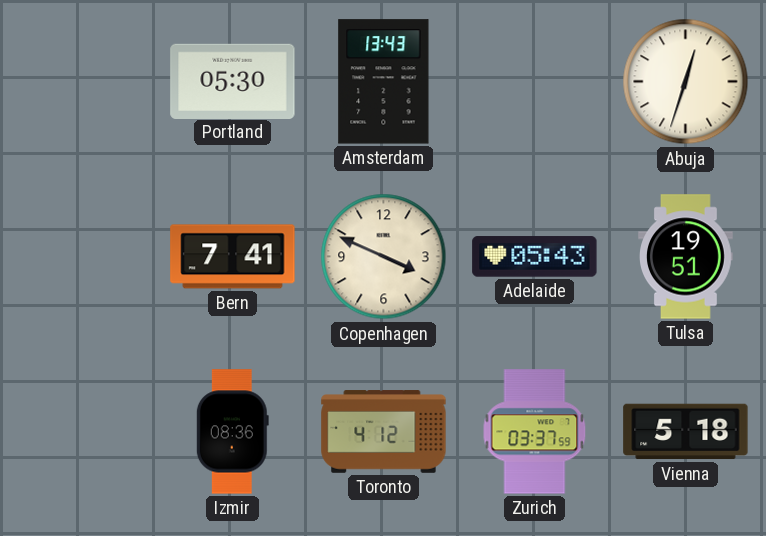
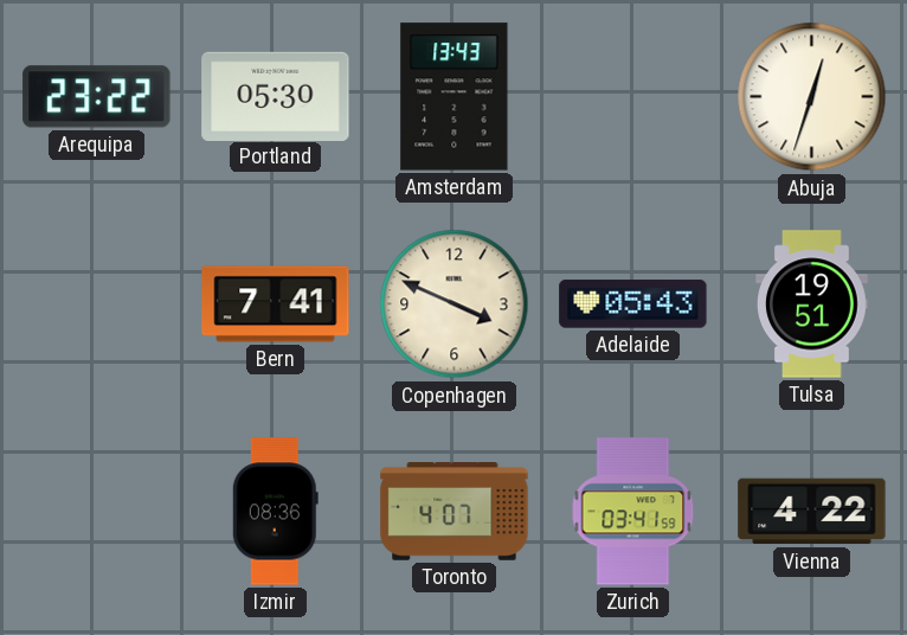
Arequipa: none -> 23:22 (97, 97)
Toronto: 4:12 -> 4:07 (455, 512)
Zurich: 03:37 -> 03:41 (633, 512)
Vienna: 5:18 -> 4:22 (812, 512)
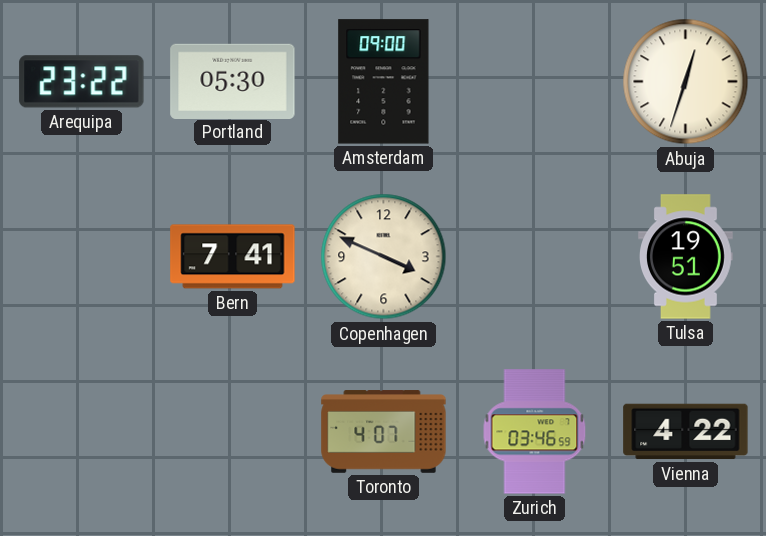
Amsterdam: 13:43 -> 09:00 (384, 82)
Adelaide: 05:43 -> none (633, 304)
Izmir: 08:36 -> none (275, 512)
Zurich: 03:41 -> 03:46 (535, 432)
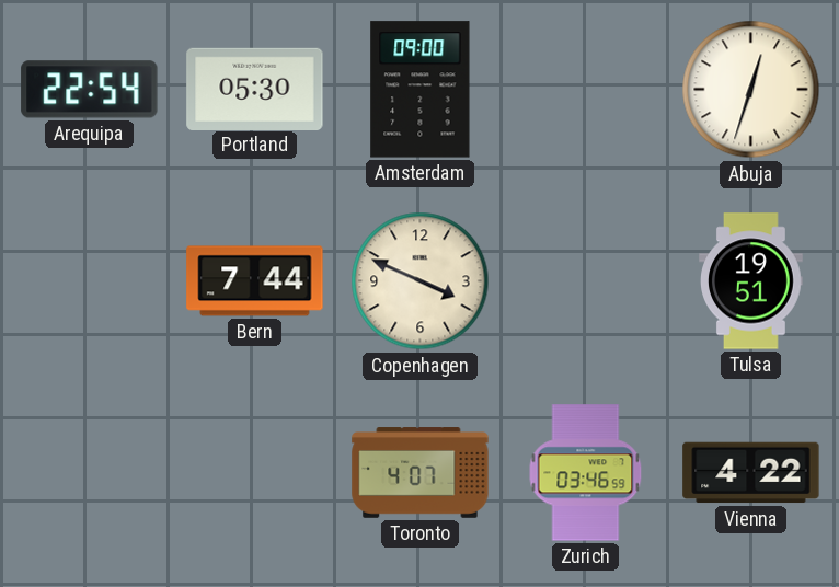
Arequipa: 23:22 -> 22:54 (90, 90)
Bern: 7:41 -> 7:44 (255, 281)
